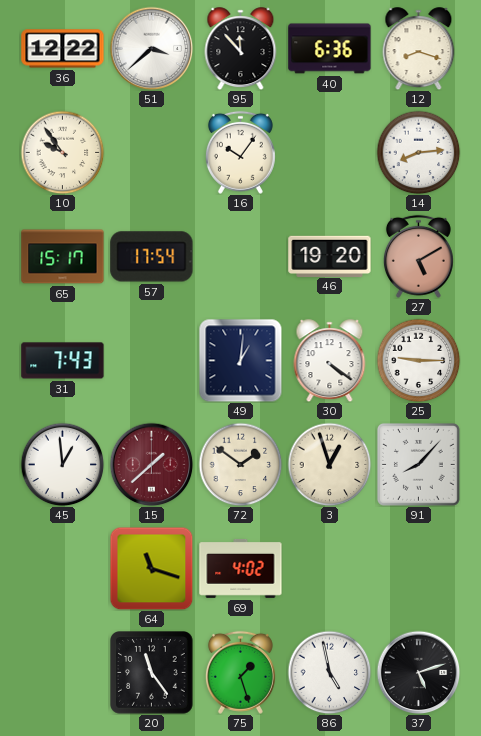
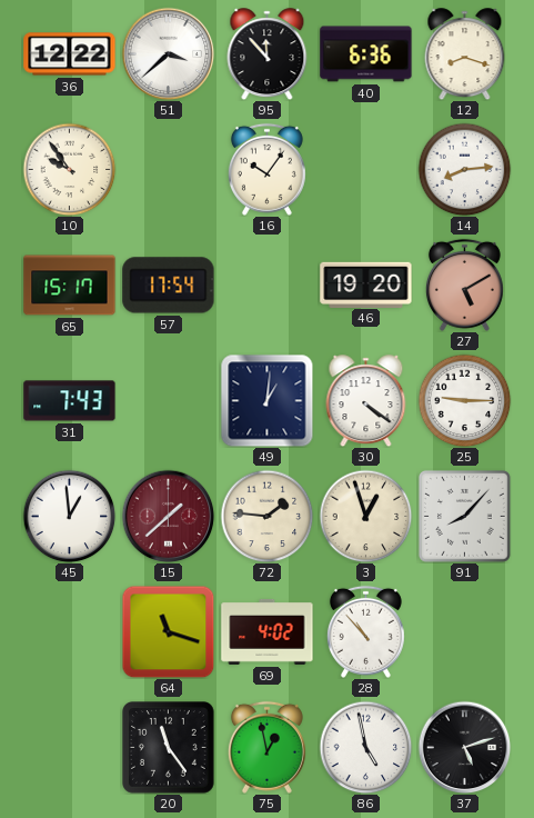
72: 1:51 -> 1:46 (266, 516)
28: none -> 10:53 (365, 631)
75: 1:27 -> 12:58 (266, 747)
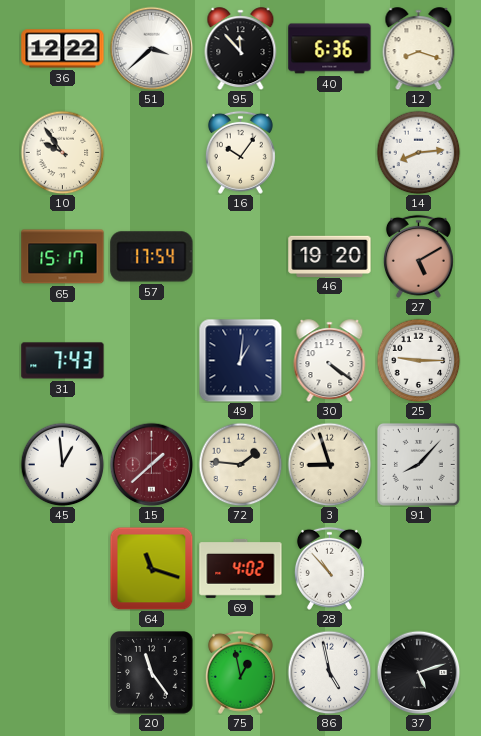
3: 12:57 -> 8:57 (329, 464)
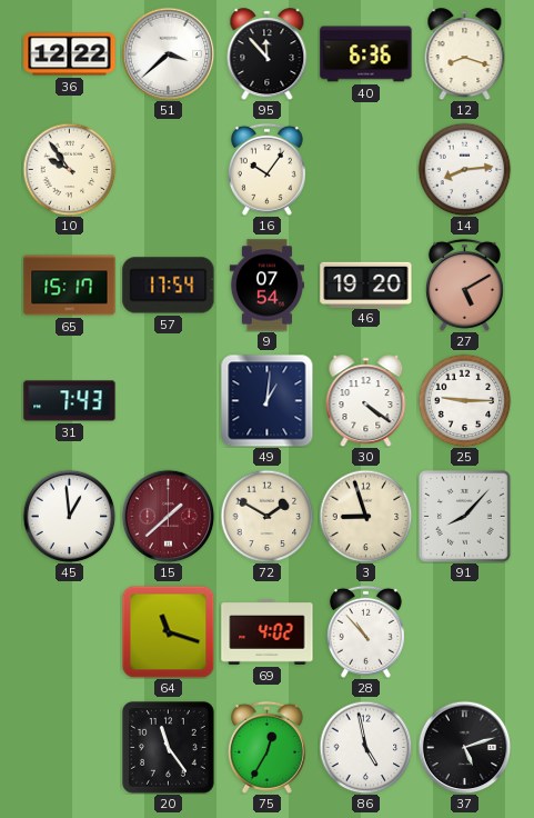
9: none -> 07:54 (266, 286)
72: 1:46 -> 1:50 (266, 516)
75: 12:58 -> 12:35 (266, 747)
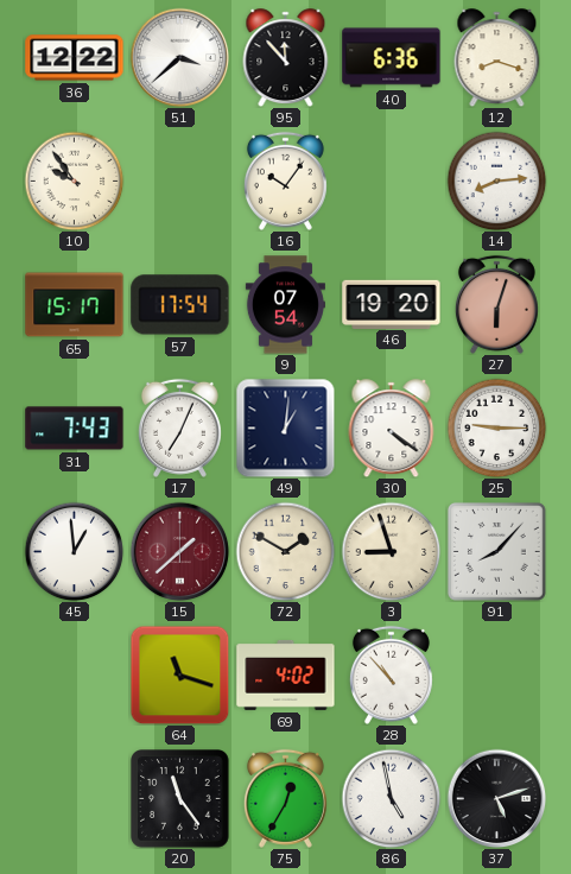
27: 5:10 -> 6:03 (496, 304)
17: none -> 7:04 (179, 427)
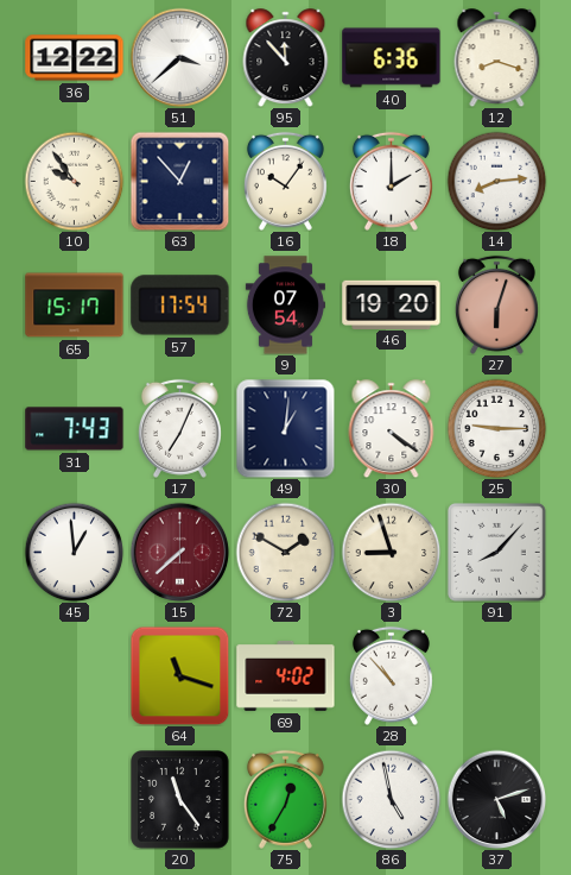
63: none -> 12:53 (179, 181)
18: none -> 2:00 (391, 181)
15: 1:38 -> 7:38 (179, 552)
